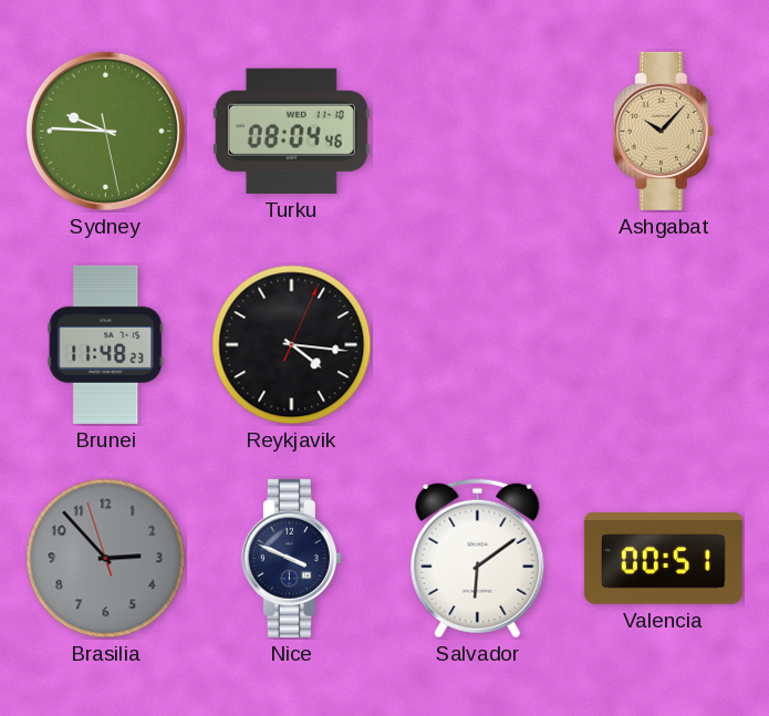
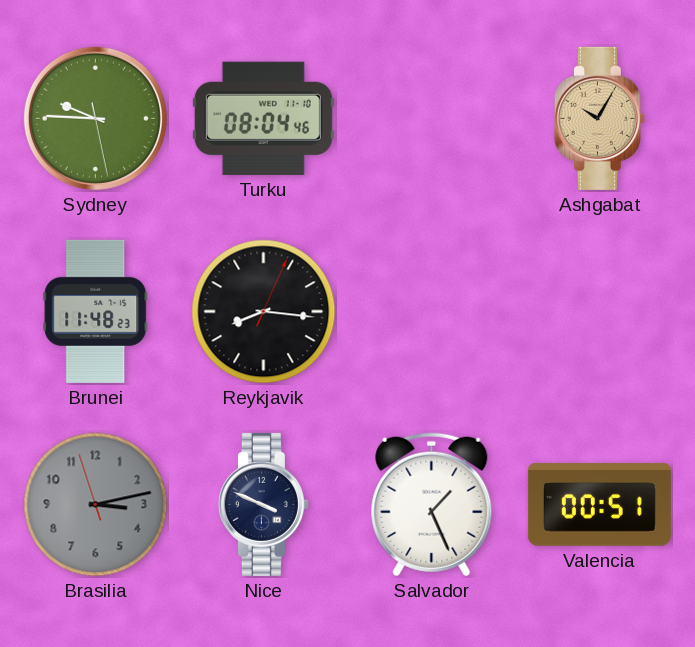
Ashgabat: 10:07 -> 10:05 (599, 118)
Reykjavik: 4:16 -> 8:16 (264, 312)
Brasilia: 2:52 -> 3:12 (96, 505)
Salvador: 6:09 -> 1:26 (432, 505)
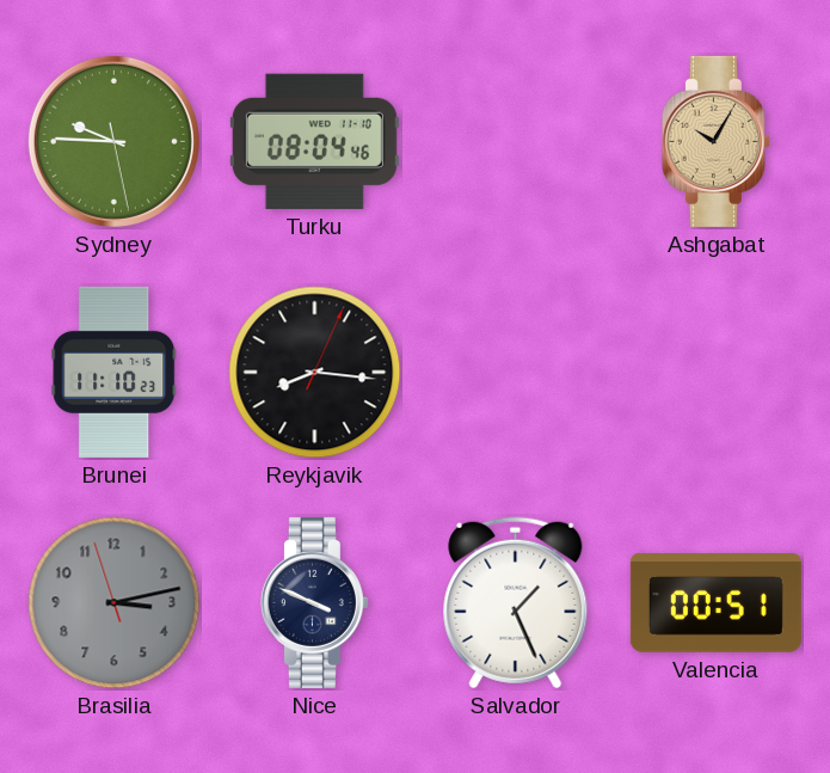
Brunei: 11:48 -> 11:10 (115, 372)
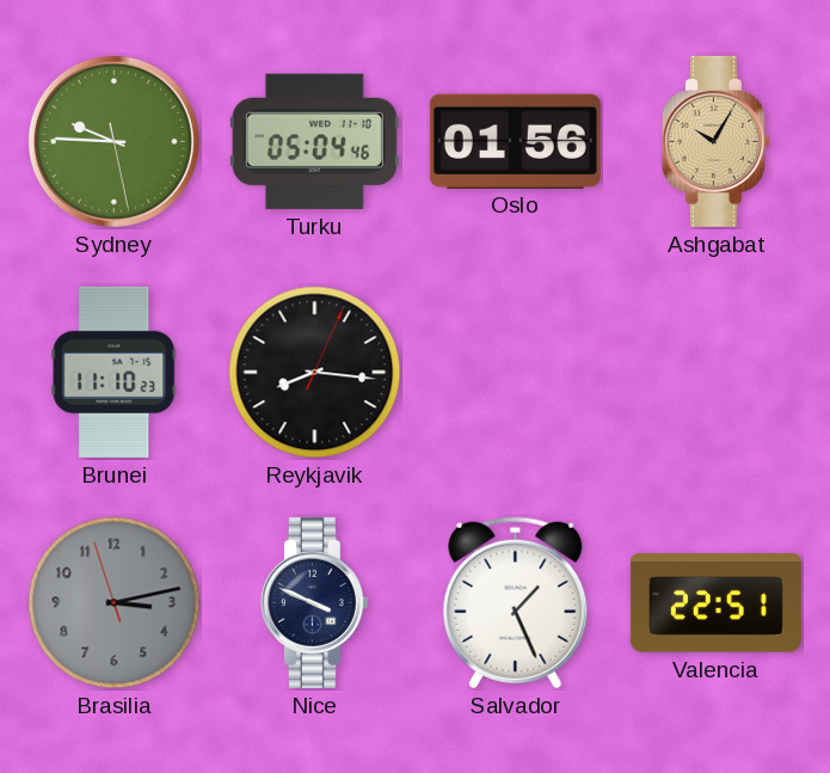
Turku: 08:04 -> 05:04 (314, 141)
Oslo: none -> 01:56 (515, 141)
Valencia: 00:51 -> 22:51 (715, 603)
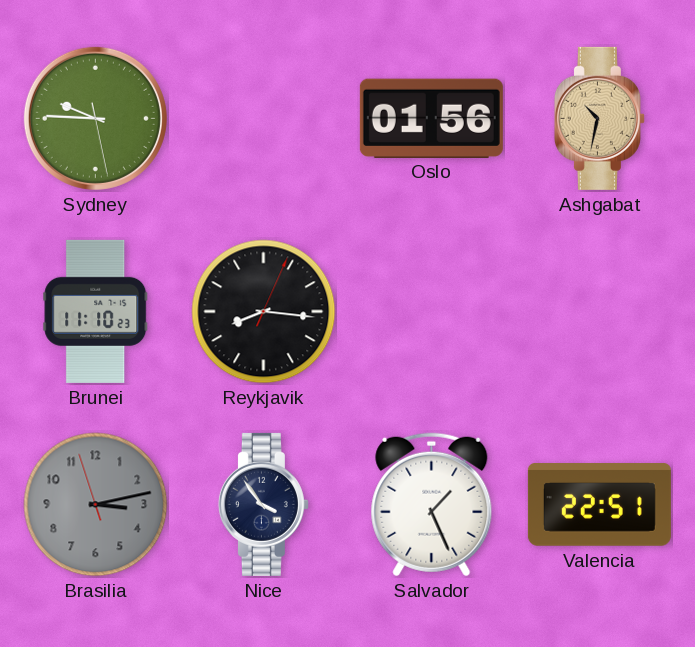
Turku: 05:04 -> none (314, 141)
Ashgabat: 10:05 -> 10:32 (599, 118)
Nice: 3:49 -> 3:54 (263, 504)
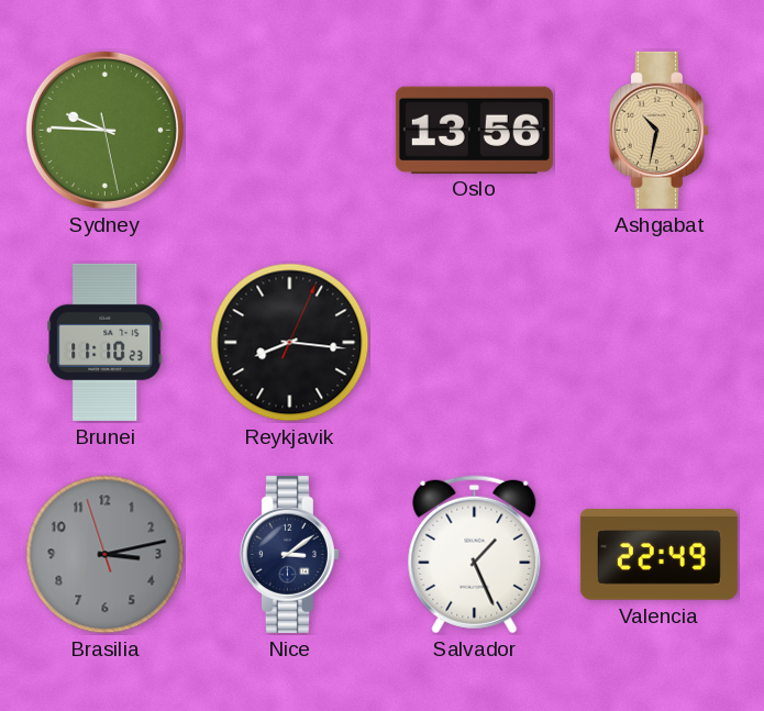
Oslo: 01:56 -> 13:56 (474, 130)
Nice: 3:54 -> 3:09 (289, 554)
Valencia: 22:51 -> 22:49 (658, 555)
